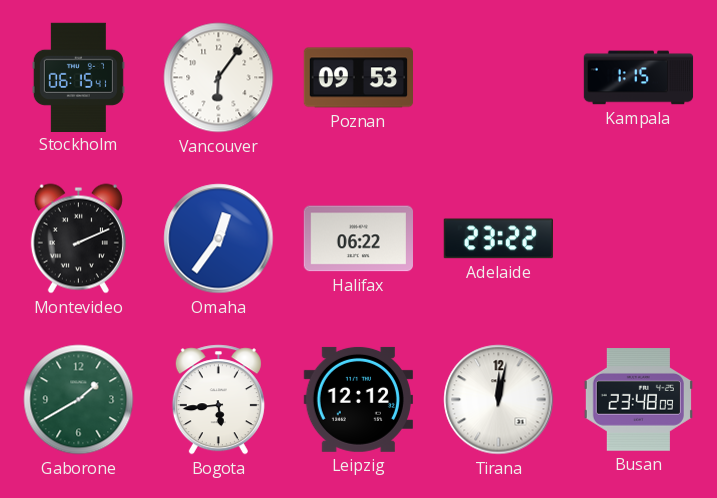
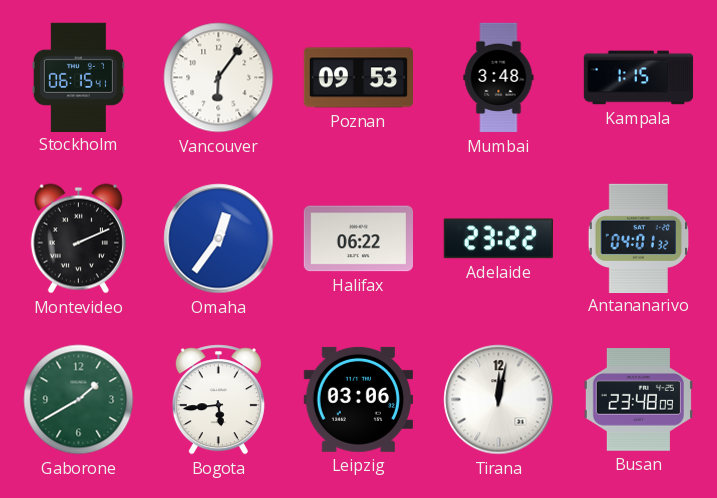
Mumbai: none -> 3:48 (499, 78)
Antananarivo: none -> 04:01 (639, 238)
Leipzig: 12:12 -> 03:06 (358, 399)
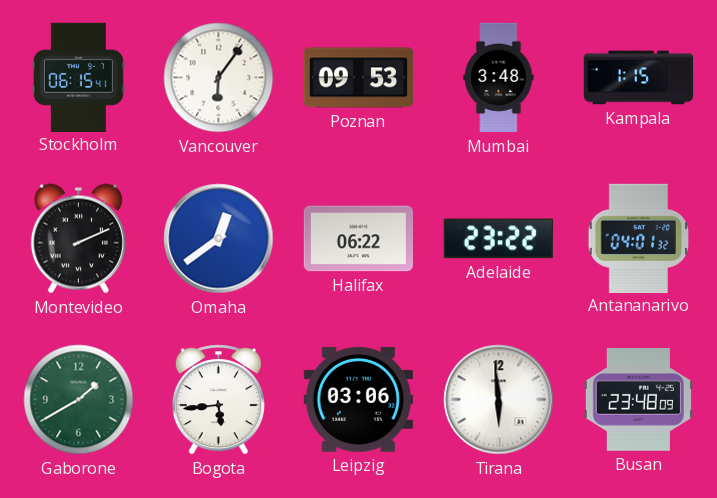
Omaha: 12:36 -> 12:39 (219, 239)
Tirana: 12:02 -> 5:59 (499, 400)
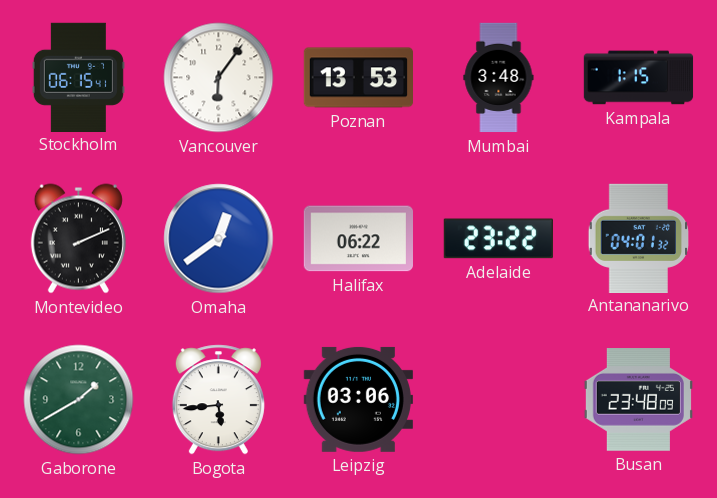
Poznan: 09:53 -> 13:53 (358, 78)
Tirana: 5:59 -> none (499, 400)
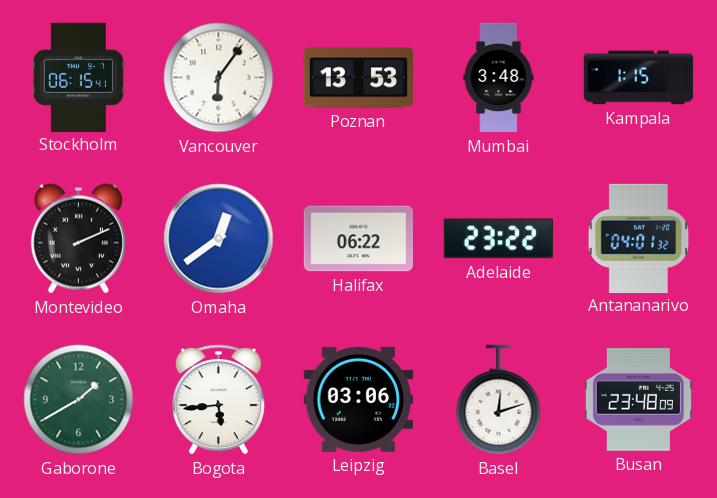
Basel: none -> 12:12 (499, 400)
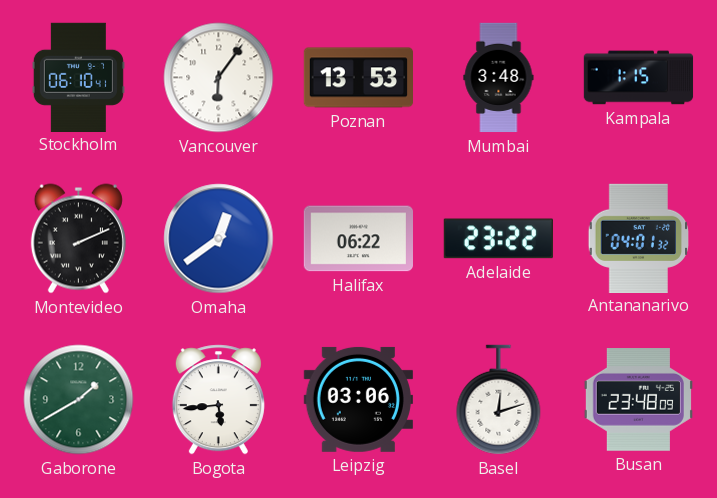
Stockholm: 06:15 -> 06:10 (78, 77)
